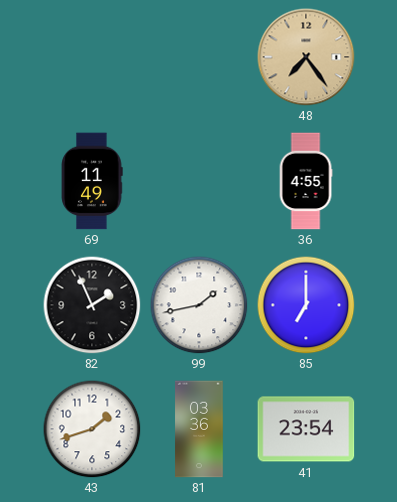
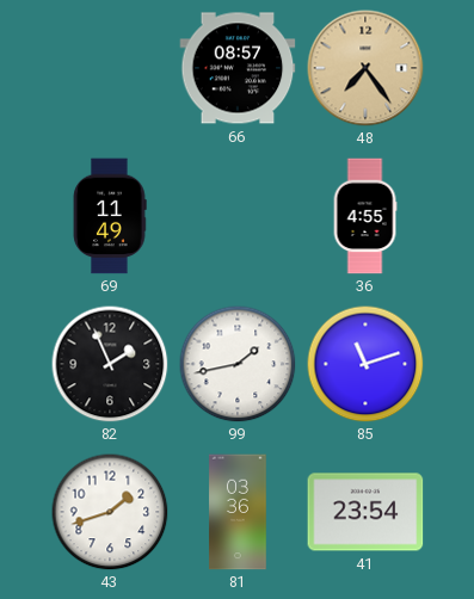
66: none -> 08:57 (238, 68)
85: 7:00 -> 11:12 (365, 364)
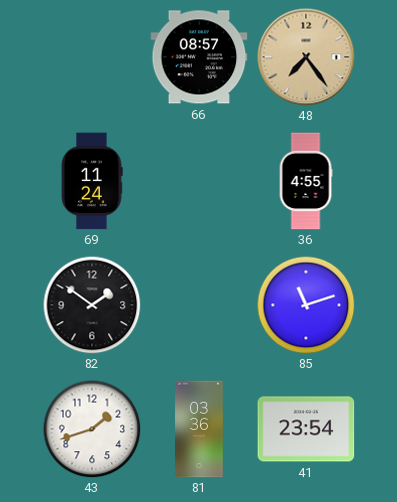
69: 11:49 -> 11:24 (92, 181)
82: 1:56 -> 1:51 (92, 305)
99: 1:43 -> none (238, 364)
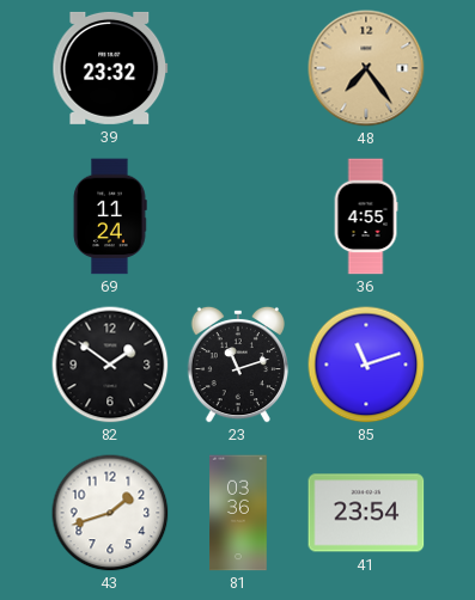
39: none -> 23:32 (110, 68)
66: 08:57 -> none (199, 57)
23: none -> 11:12 (237, 365)
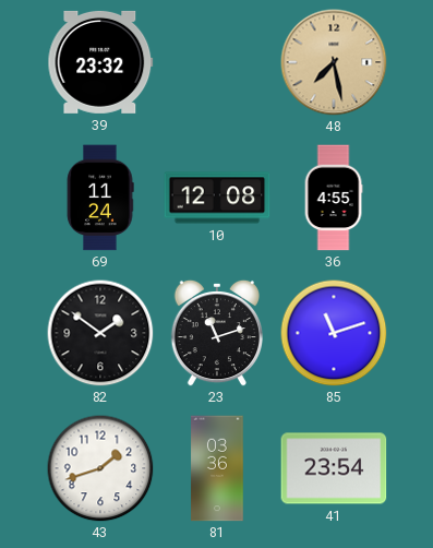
48: 7:24 -> 7:28 (334, 62)
10: none -> 12:08 (217, 198)
